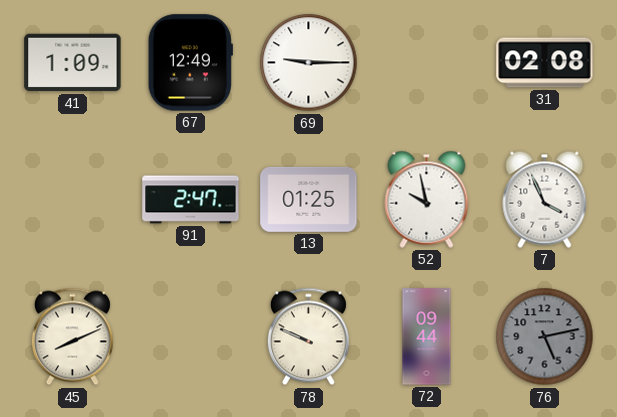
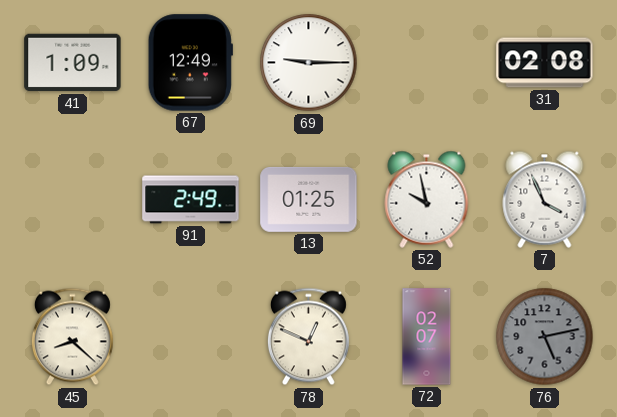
91: 2:47 -> 2:49 (191, 200)
45: 8:11 -> 8:22 (72, 337)
78: 9:49 -> 12:49 (308, 337)
72: 09:44 -> 02:07 (427, 337)
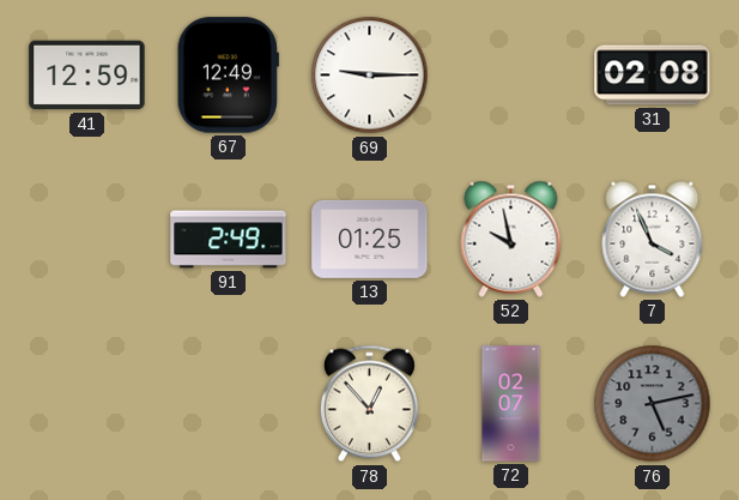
41: 1:09 -> 12:59 (87, 76)
45: 8:22 -> none (72, 337)
78: 12:49 -> 12:53 (369, 404)
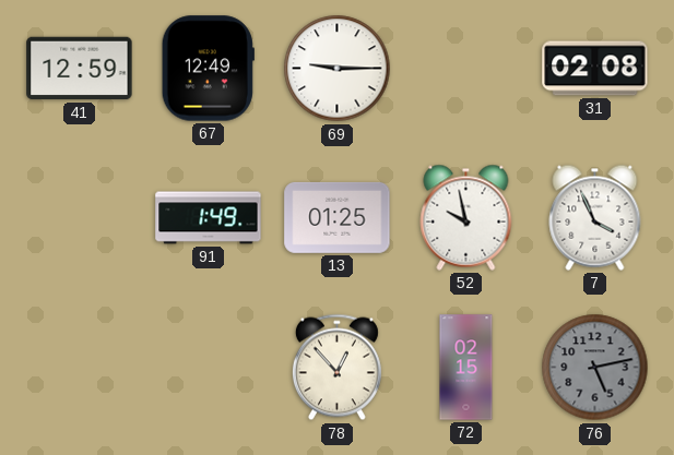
91: 2:49 -> 1:49 (209, 218)
72: 02:07 -> 02:15 (466, 368)
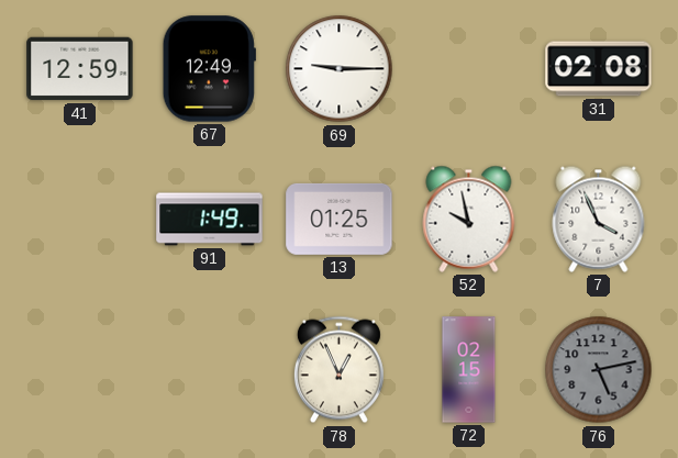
78: 12:53 -> 12:56 (338, 370)
